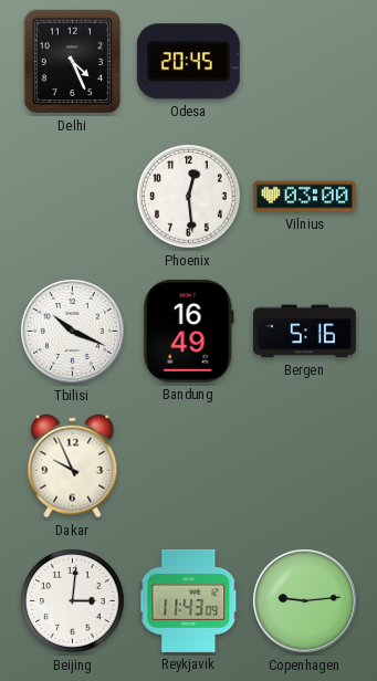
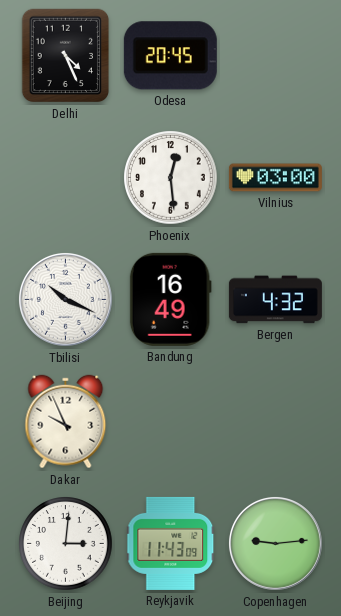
Bergen: 5:16 -> 4:32 (275, 300)
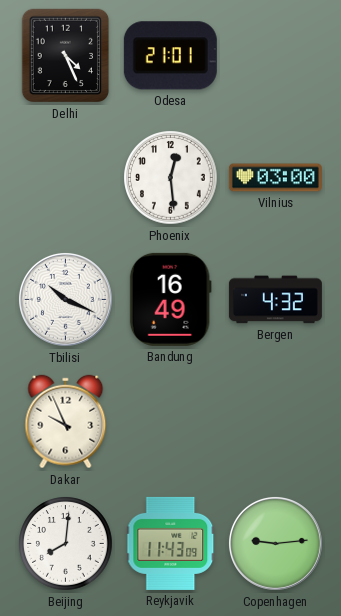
Odesa: 20:45 -> 21:01 (170, 56)
Beijing: 3:01 -> 8:01 (66, 544)
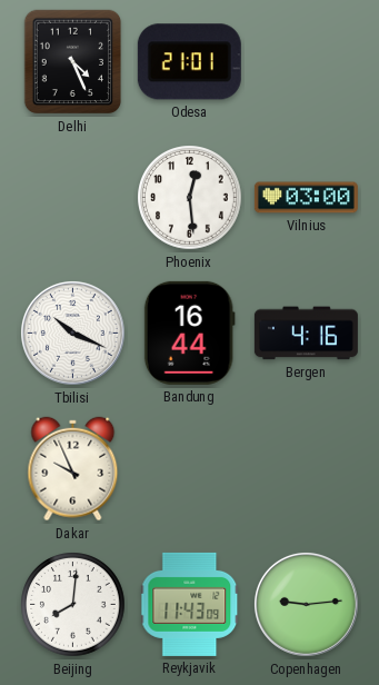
Bandung: 16:49 -> 16:44 (189, 332)
Bergen: 4:32 -> 4:16 (306, 334)
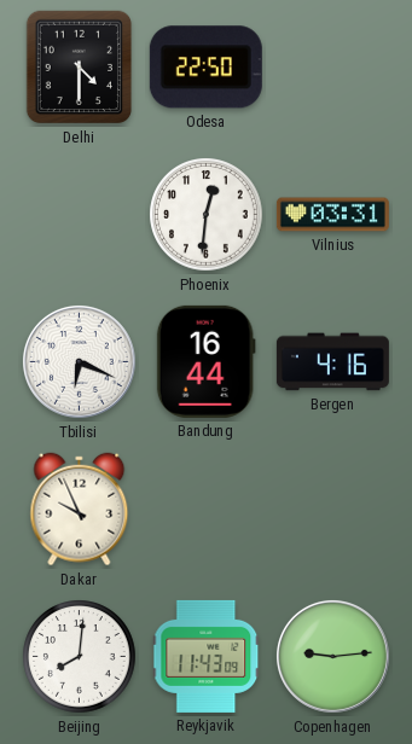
Delhi: 4:26 -> 4:30 (80, 68)
Odesa: 21:01 -> 22:50 (205, 68)
Phoenix: 12:29 -> 12:31 (207, 215)
Vilnius: 03:00 -> 03:31 (332, 215)
Tbilisi: 10:19 -> 6:19 (79, 361)
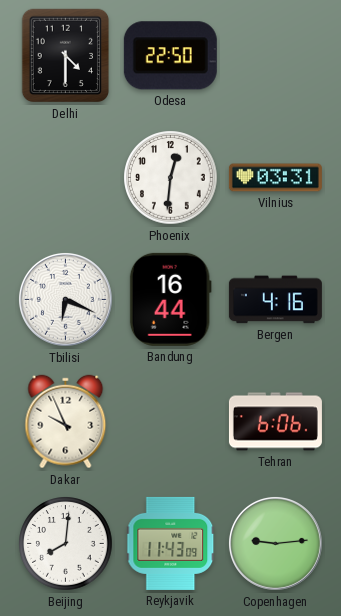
Tehran: none -> 6:06 (275, 422)
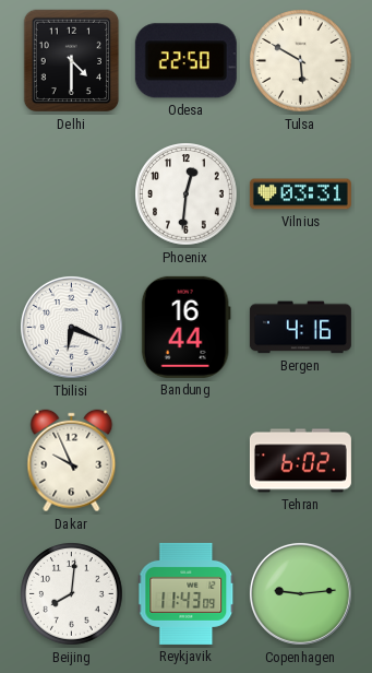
Tulsa: none -> 5:50 (301, 61)
Tehran: 6:06 -> 6:02 (300, 461)
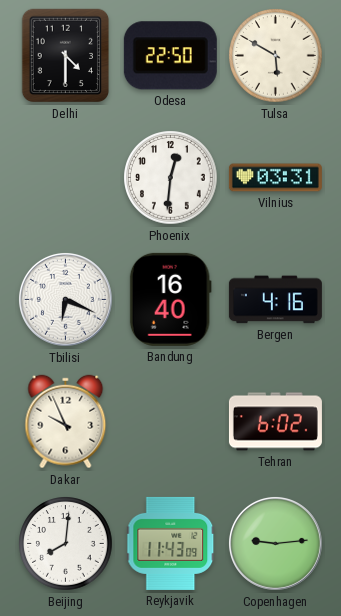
Bandung: 16:44 -> 16:40 (170, 299)
